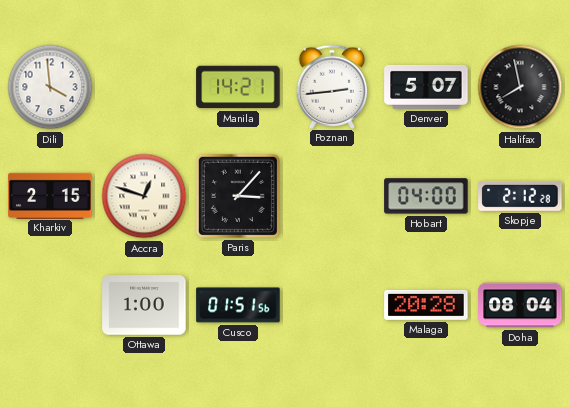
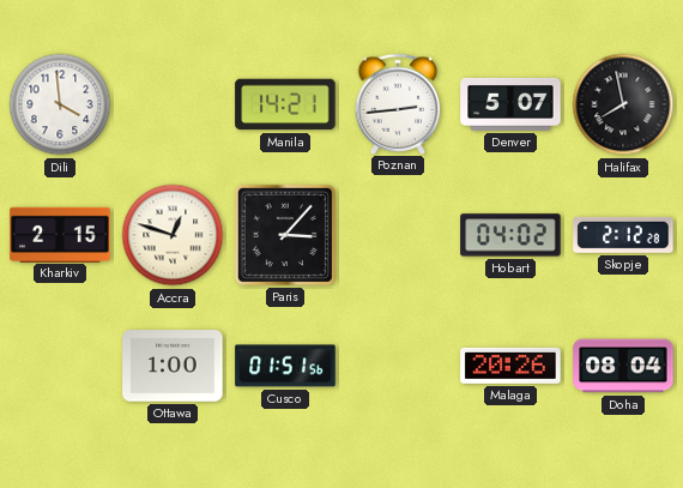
Hobart: 04:00 -> 04:02 (510, 235)
Malaga: 20:28 -> 20:26 (510, 366)
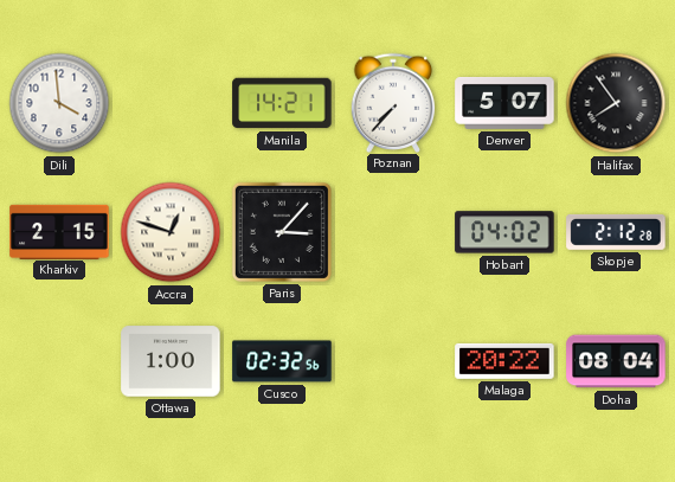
Poznan: 2:44 -> 7:37 (393, 102)
Halifax: 7:58 -> 7:54 (616, 103)
Cusco: 01:51 -> 02:32 (282, 361)
Malaga: 20:26 -> 20:22 (504, 361)
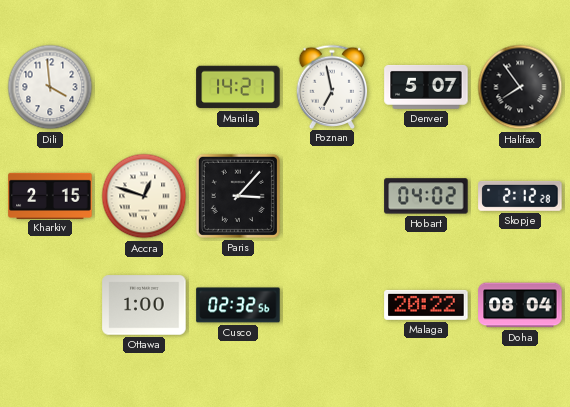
Poznan: 7:37 -> 6:58 (332, 86)
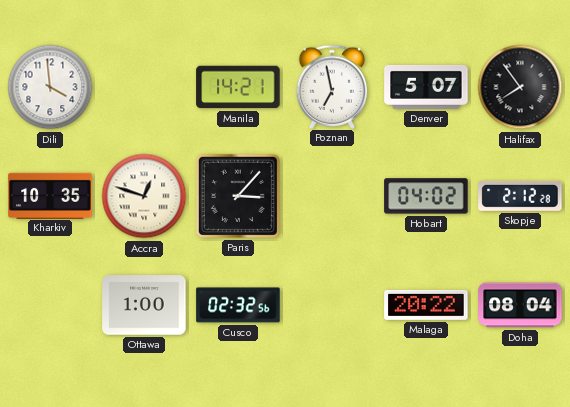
Kharkiv: 2:15 -> 10:35 (50, 195)
